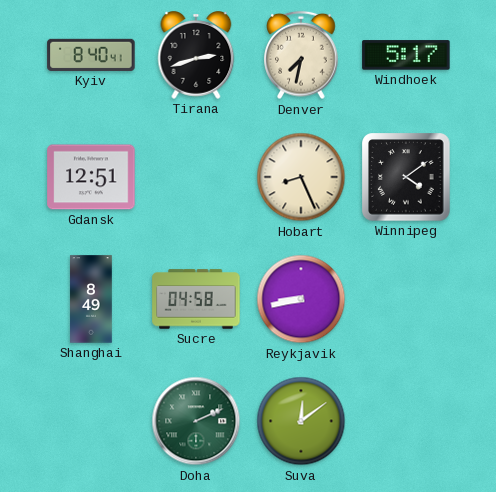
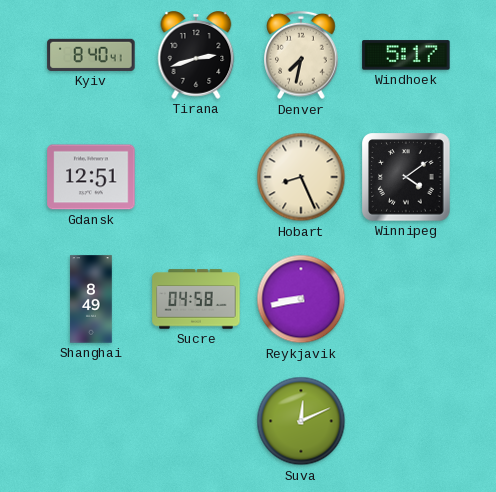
Doha: 2:11 -> none (196, 421)
Suva: 12:09 -> 12:11 (301, 421)
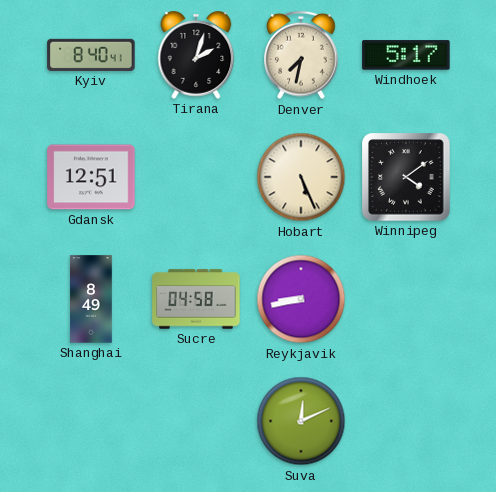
Tirana: 2:42 -> 2:03 (196, 55)
Hobart: 8:26 -> 5:26 (301, 177)
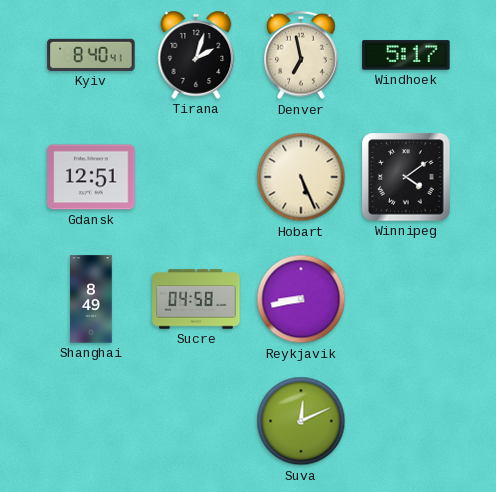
Denver: 7:32 -> 6:58 (301, 55)
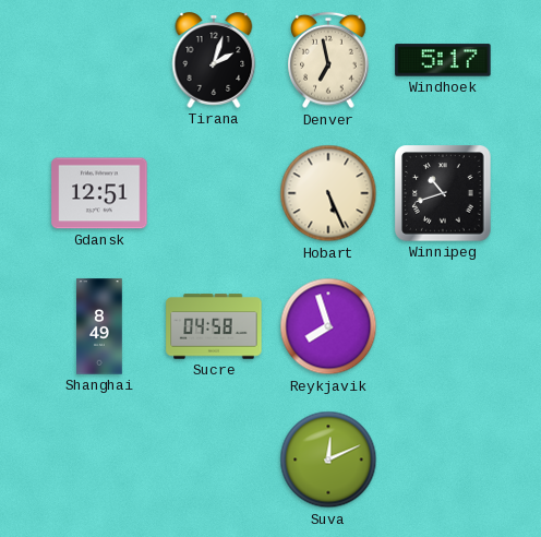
Kyiv: 8:40 -> none (91, 55)
Winnipeg: 4:09 -> 10:42 (443, 193)
Reykjavik: 8:43 -> 7:57 (328, 326)
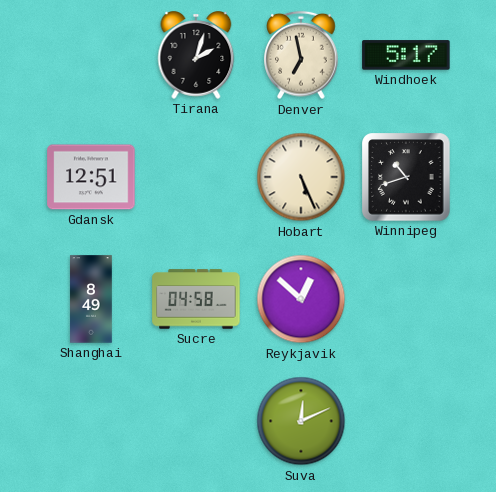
Reykjavik: 7:57 -> 12:52 (301, 299)
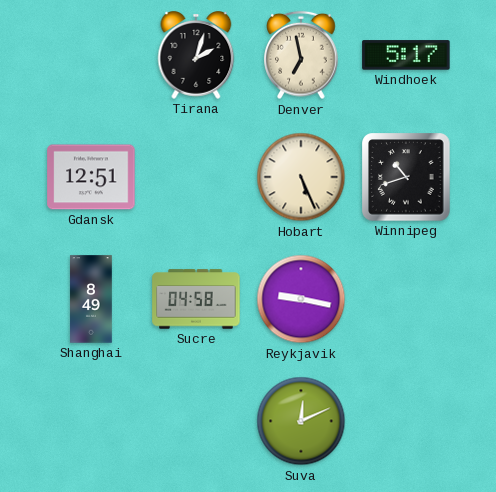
Reykjavik: 12:52 -> 9:17 (301, 299)
